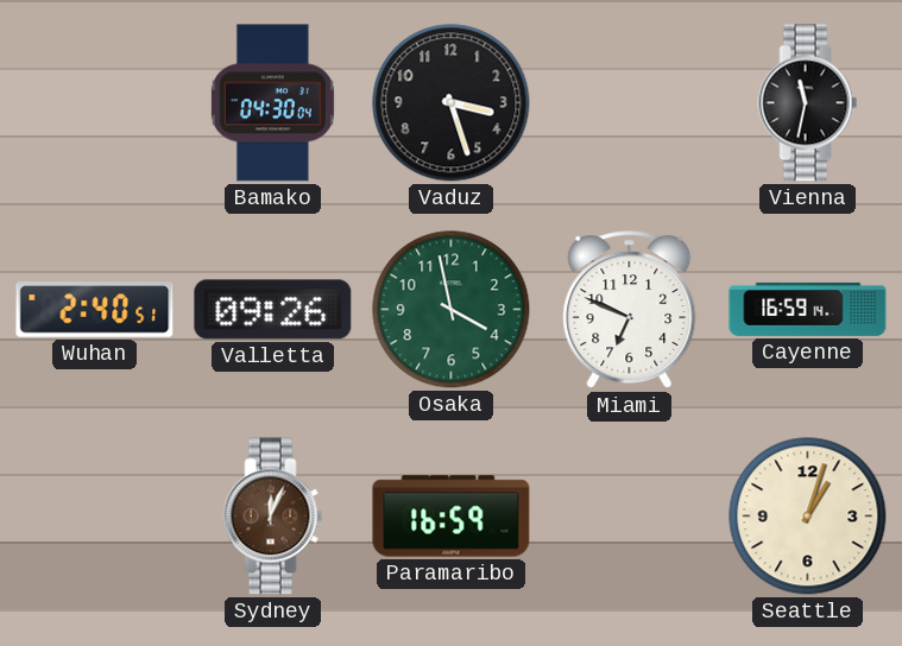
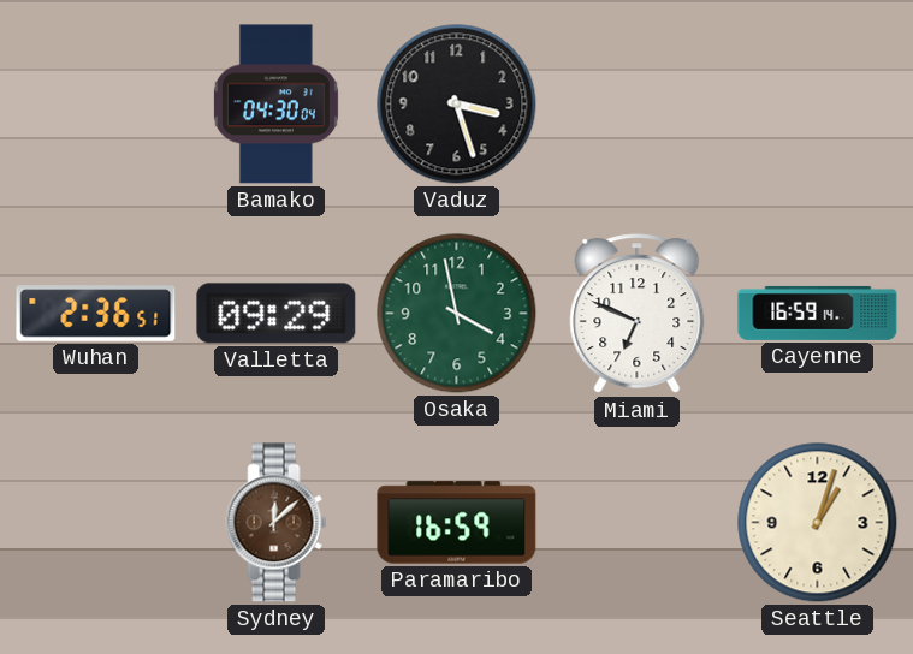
Vienna: 11:32 -> none (808, 103)
Wuhan: 2:40 -> 2:36 (96, 314)
Valletta: 09:26 -> 09:29 (277, 314)
Sydney: 12:04 -> 12:08 (277, 523)
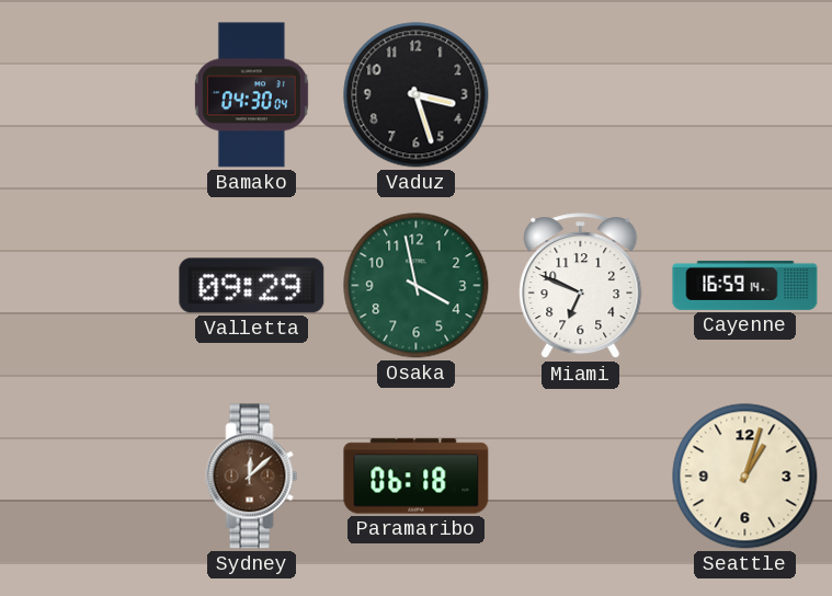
Wuhan: 2:36 -> none (96, 314)
Paramaribo: 16:59 -> 06:18 (417, 477)
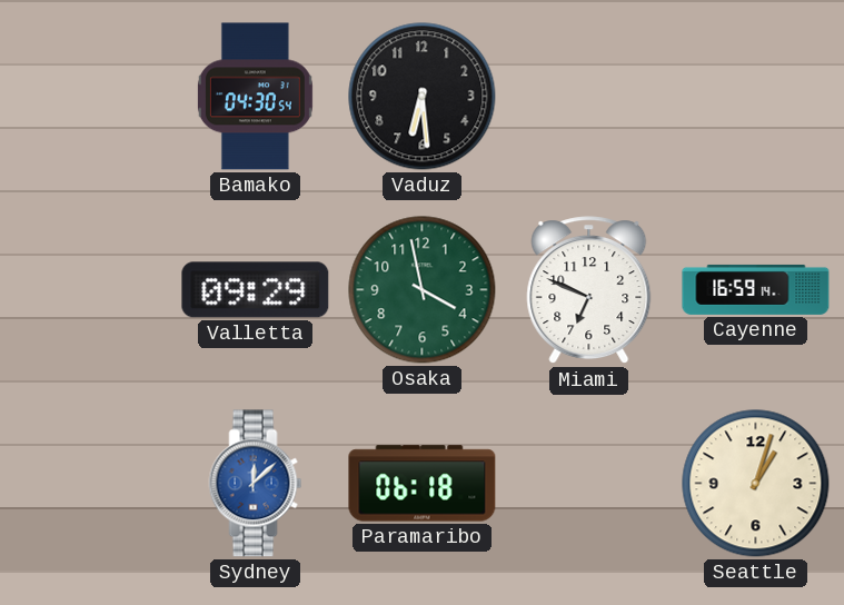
Bamako: 04:30:04 -> 04:30:54 (255, 97)
Vaduz: 3:27 -> 6:29 (423, 97)
Sydney dial: brown -> blue (256, 484)
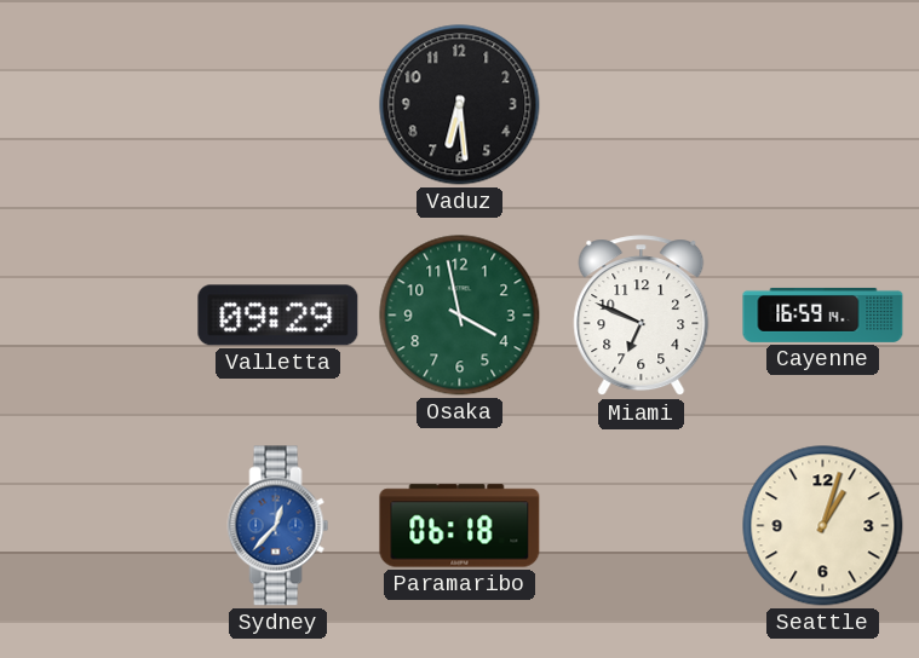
Bamako: 04:30 -> none (255, 97)
Sydney: 12:08 -> 12:37 (278, 526)
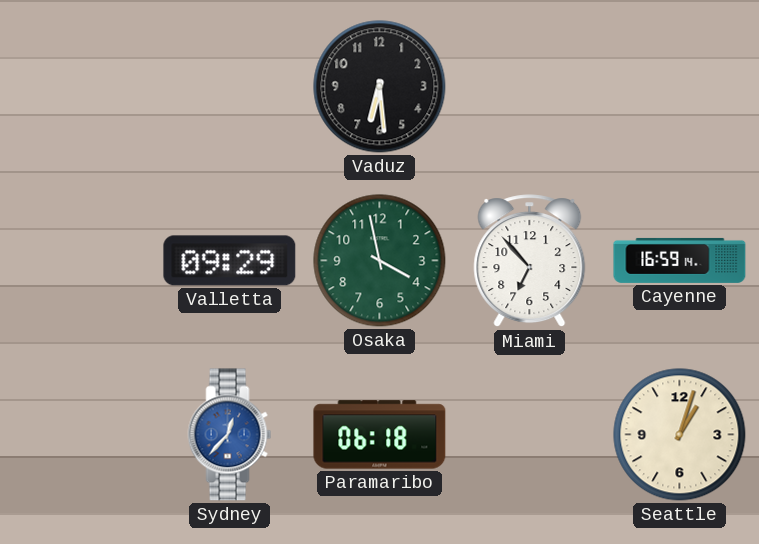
Miami: 6:49 -> 6:53 (530, 261)
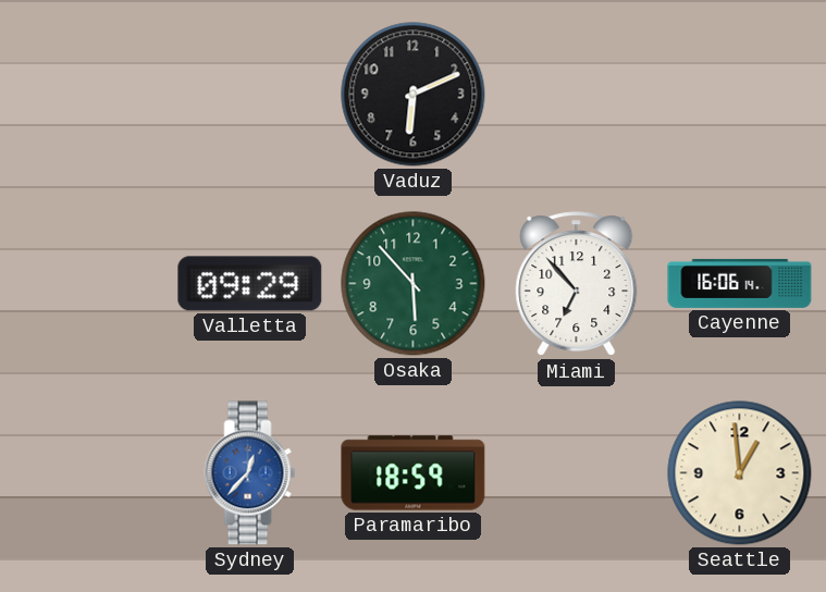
Vaduz: 6:29 -> 6:11 (414, 95)
Osaka: 3:58 -> 5:53 (414, 284)
Cayenne: 16:59 -> 16:06 (740, 283)
Paramaribo: 06:18 -> 18:59 (414, 473)
Seattle: 1:03 -> 12:59 (740, 473)
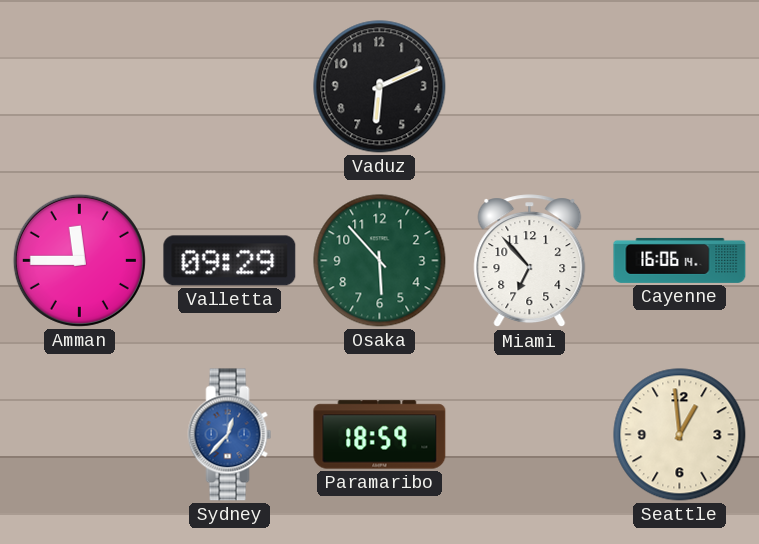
Amman: none -> 11:45 (79, 260)
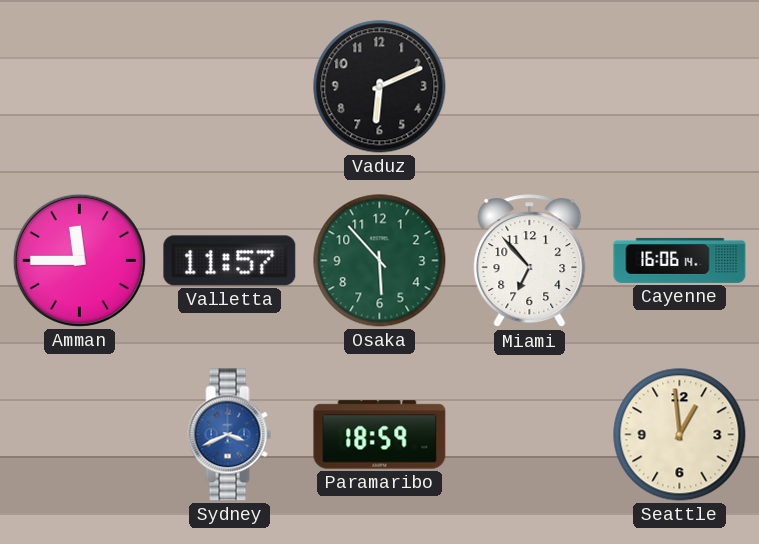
Valletta: 09:29 -> 11:57 (230, 261)
Sydney: 12:37 -> 3:41 (230, 435)
